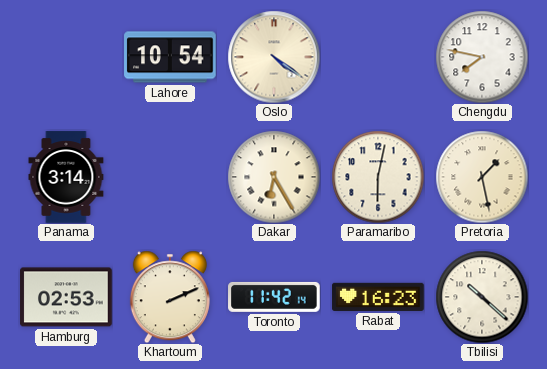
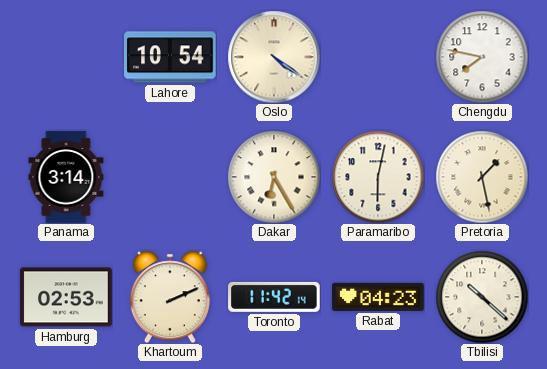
Rabat: 16:23 -> 04:23 (378, 297)
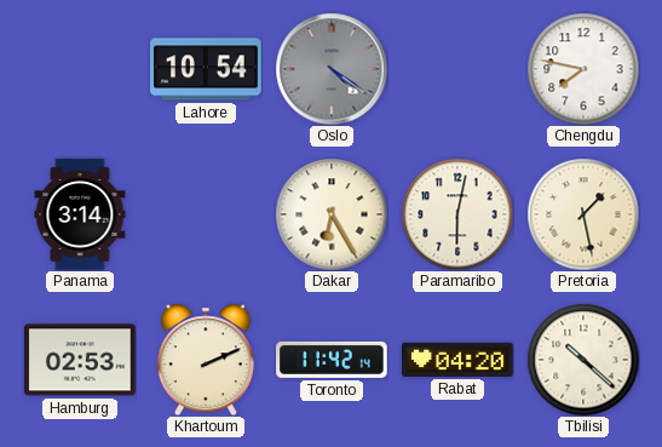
Oslo dial: cream -> grey (332, 69)
Rabat: 04:23 -> 04:20 (457, 360)
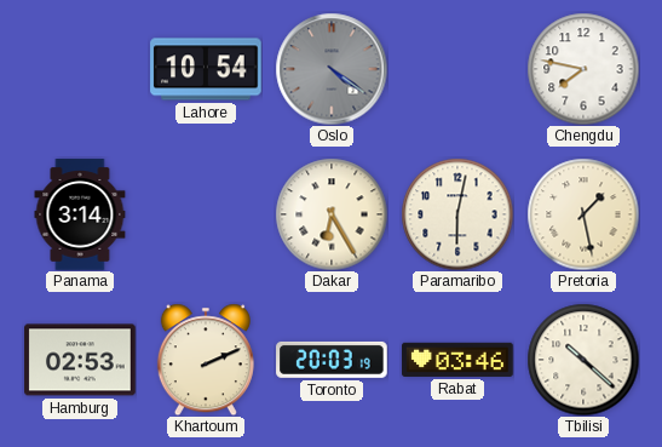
Toronto: 11:42 -> 20:03 (332, 360)
Rabat: 04:20 -> 03:46 (457, 360)
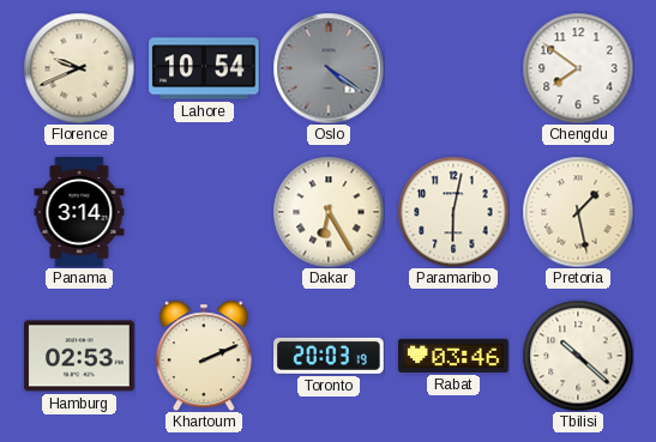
Florence: none -> 9:41 (79, 68)
Chengdu: 7:47 -> 7:51 (578, 68)
